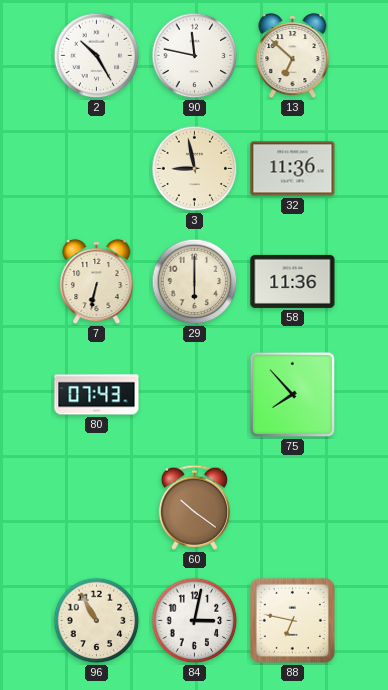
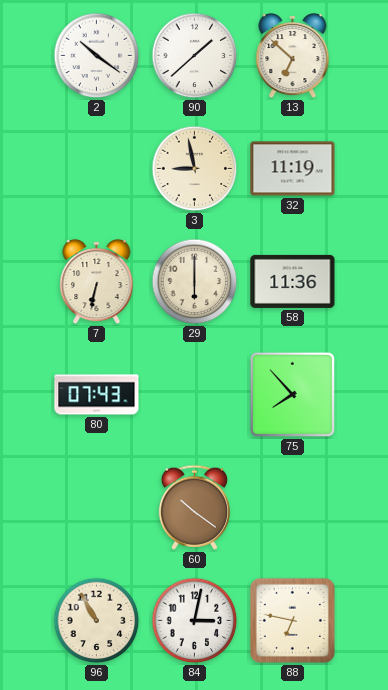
2: 10:25 -> 10:21 (97, 56)
90: 11:47 -> 1:38 (195, 56)
32: 11:36 -> 11:19 (293, 169)
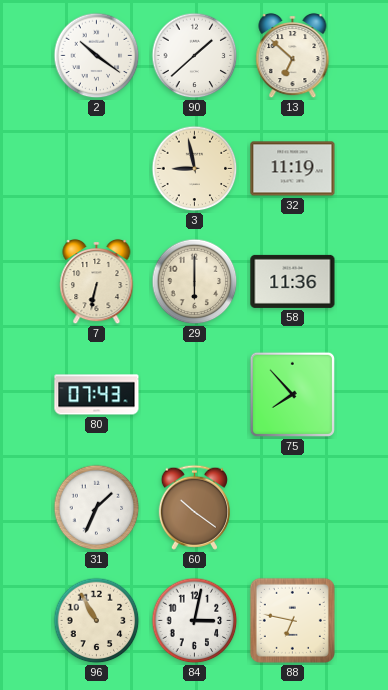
31: none -> 1:34 (97, 508)
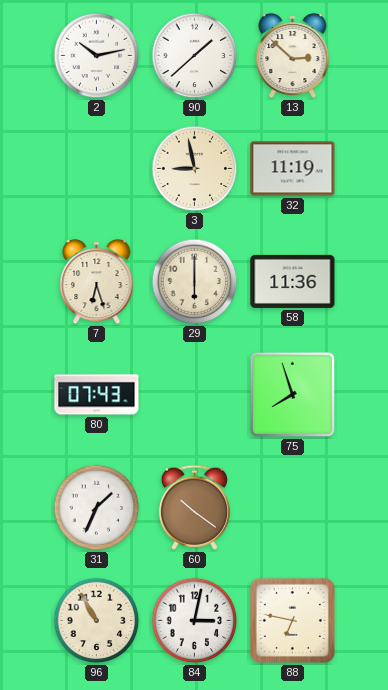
2: 10:21 -> 10:13 (97, 56)
13: 6:52 -> 2:52 (293, 56)
7: 6:32 -> 6:27 (97, 282)
75: 7:53 -> 7:57 (292, 394)
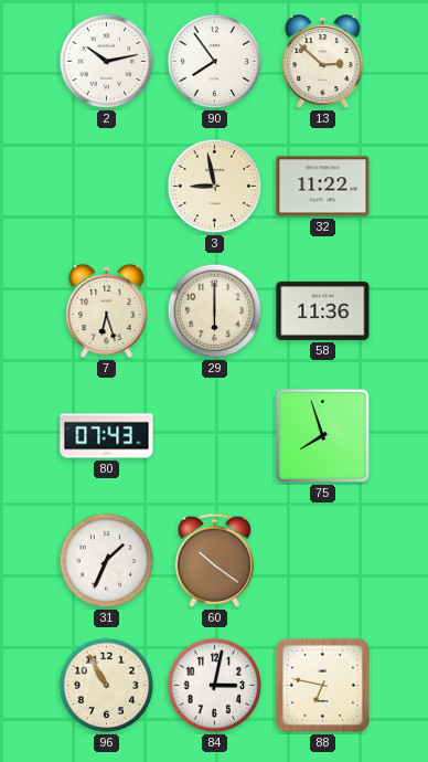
90: 1:38 -> 7:54 (215, 62)
32: 11:19 -> 11:22 (323, 187)
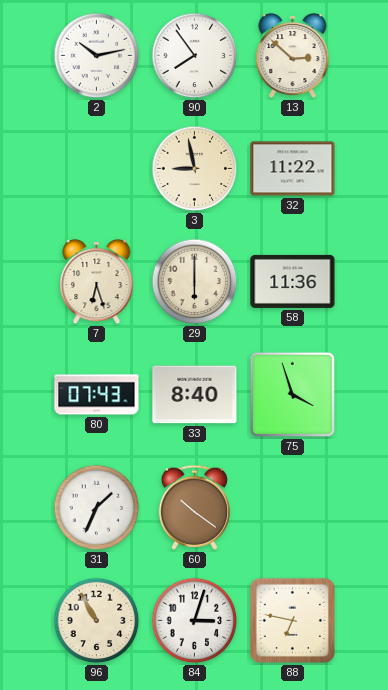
33: none -> 8:40 (195, 395)
75: 7:57 -> 3:57 (292, 394)
84: 3:02 -> 3:03 (195, 621)
